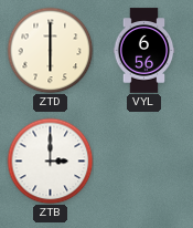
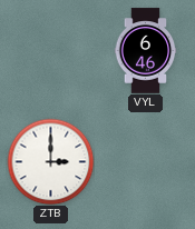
ZTD: 6:00 -> none (50, 50)
VYL: 6:56 -> 6:46 (146, 51)
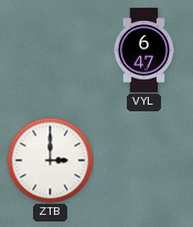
VYL: 6:46 -> 6:47 (144, 51)
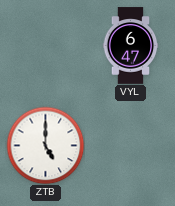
ZTB: 3:00 -> 5:00 (45, 145)
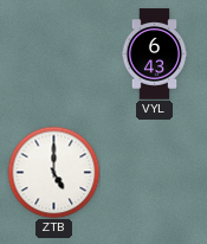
VYL: 6:47 -> 6:43 (155, 54)
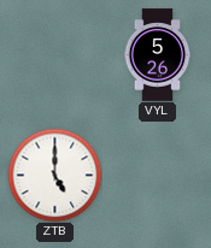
VYL: 6:43 -> 5:26 (158, 55)
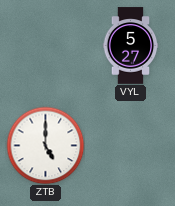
VYL: 5:26 -> 5:27 (131, 46)
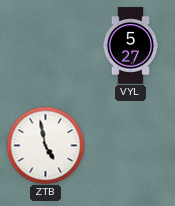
ZTB: 5:00 -> 4:58 (45, 145)
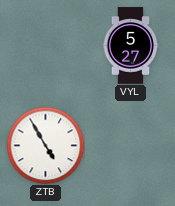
ZTB: 4:58 -> 4:55 (45, 145)
